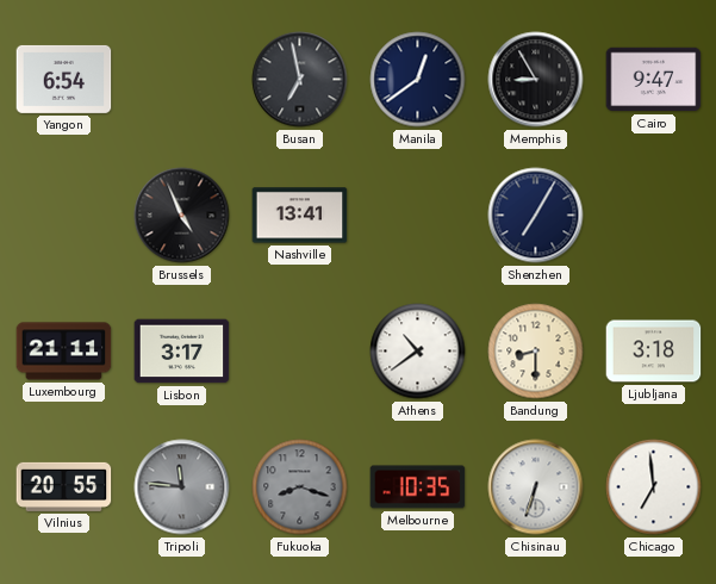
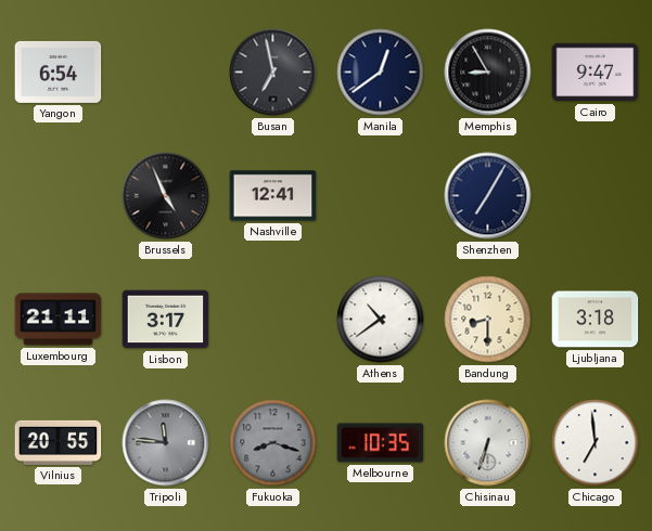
Nashville: 13:41 -> 12:41 (273, 196)
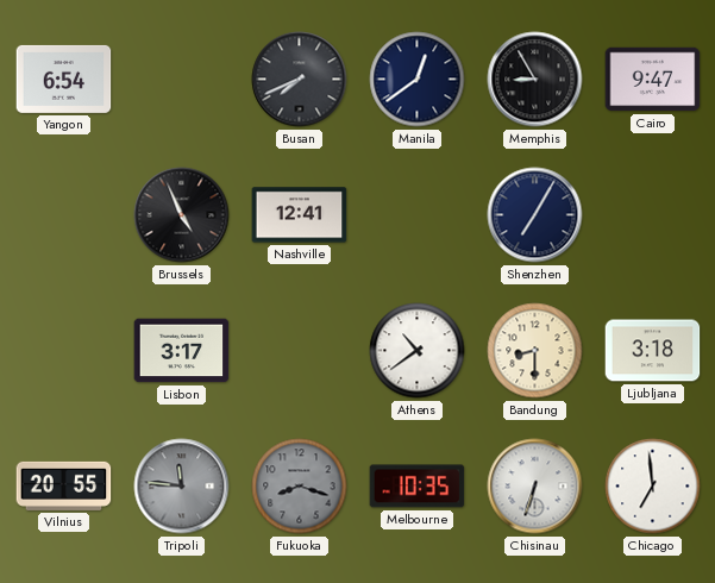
Busan: 6:58 -> 7:41 (300, 80)
Luxembourg: 21:11 -> none (59, 320)
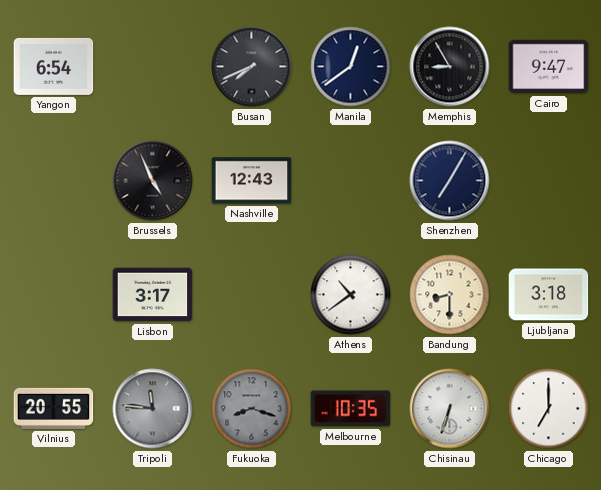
Nashville: 12:41 -> 12:43 (252, 181)
Chicago: 6:59 -> 7:00 (549, 409)
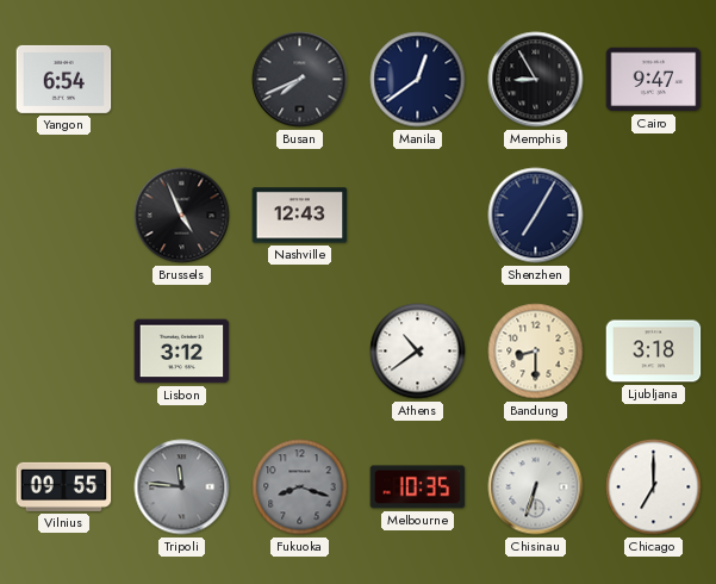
Lisbon: 3:17 -> 3:12 (182, 352)
Vilnius: 20:55 -> 09:55 (64, 486)
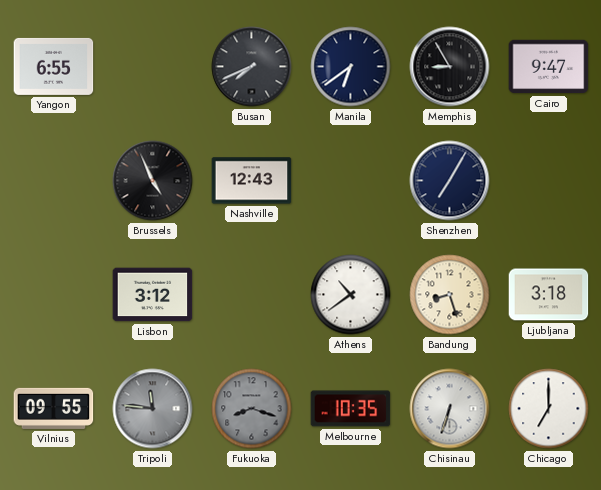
Yangon: 6:54 -> 6:55 (54, 66)
Manila: 12:39 -> 6:39 (351, 67)
Bandung: 8:30 -> 8:27 (450, 295)
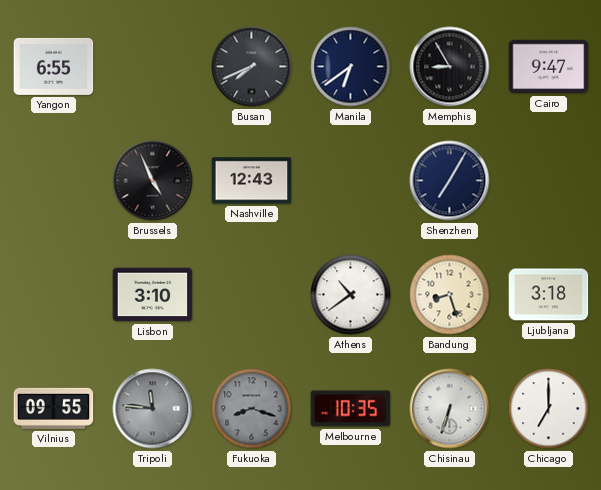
Lisbon: 3:12 -> 3:10 (153, 295)
